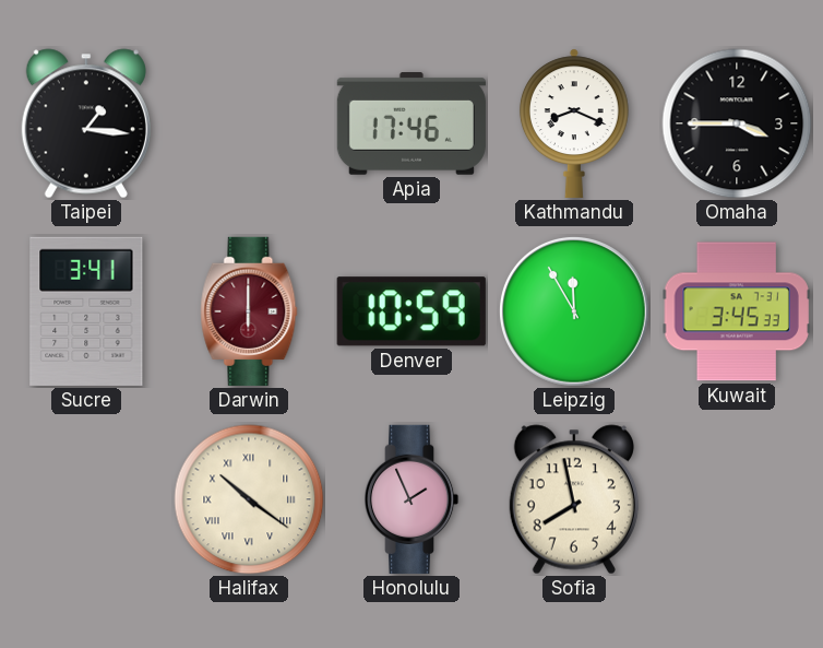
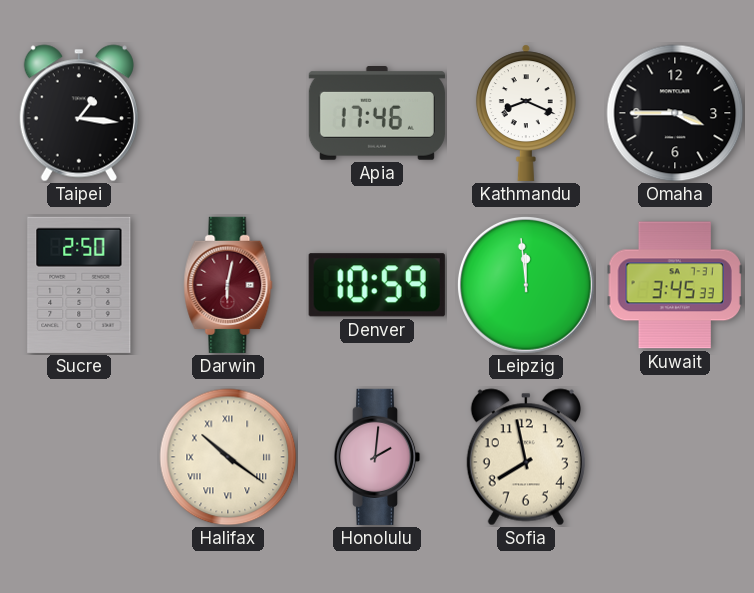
Sucre: 3:41 -> 2:50 (79, 285)
Darwin: 6:00 -> 6:02 (228, 285)
Leipzig: 11:55 -> 11:59 (527, 286)
Honolulu: 1:56 -> 2:01 (377, 457)
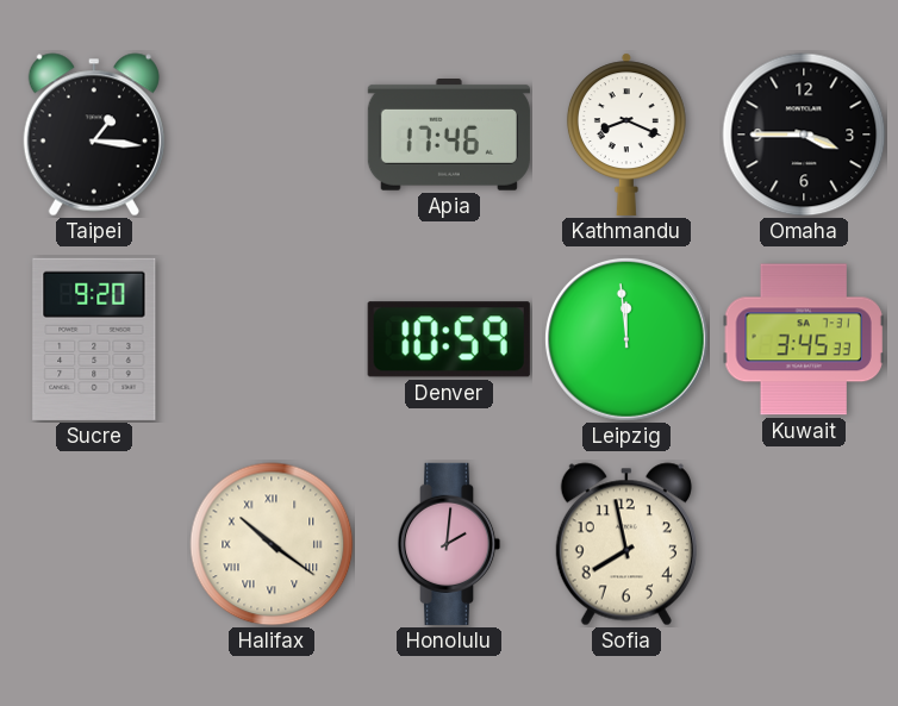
Sucre: 2:50 -> 9:20 (94, 339)
Darwin: 6:02 -> none (228, 285)
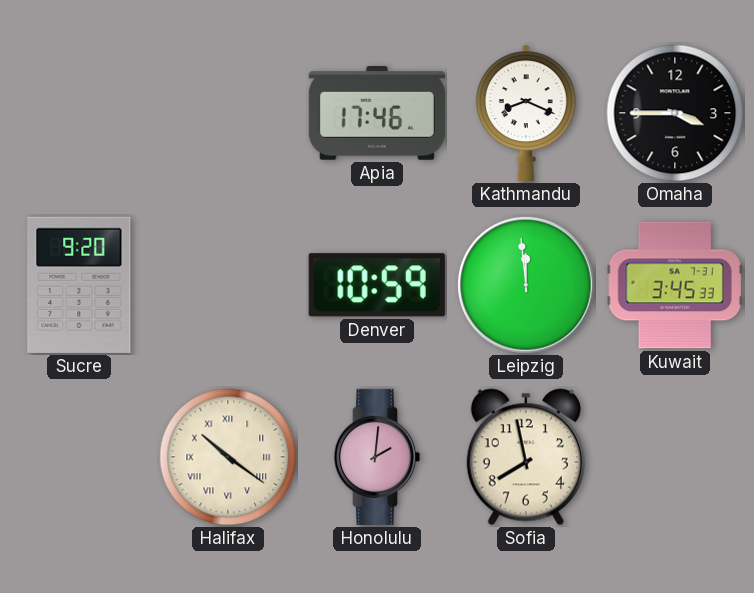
Taipei: 1:16 -> none (94, 135)
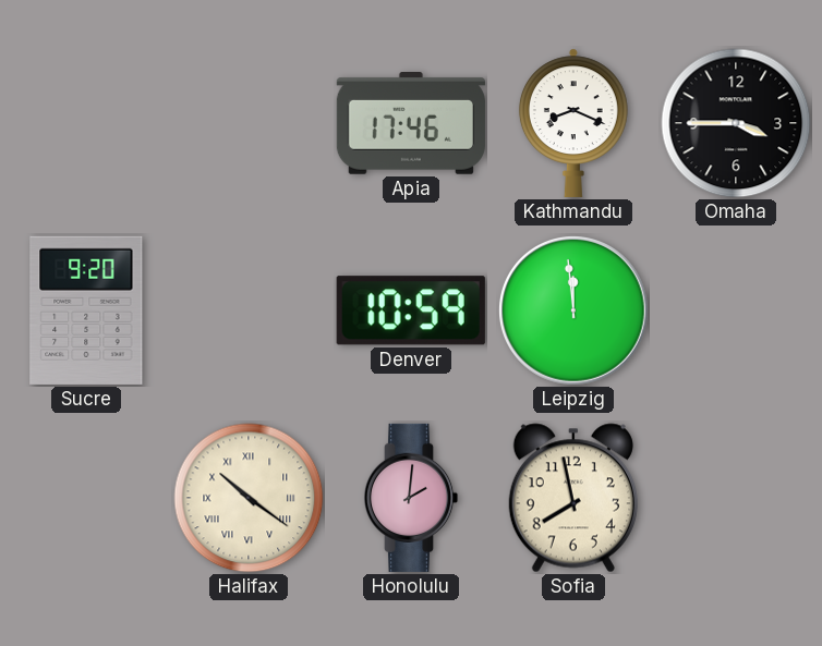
Kuwait: 3:45 -> none (675, 285)
